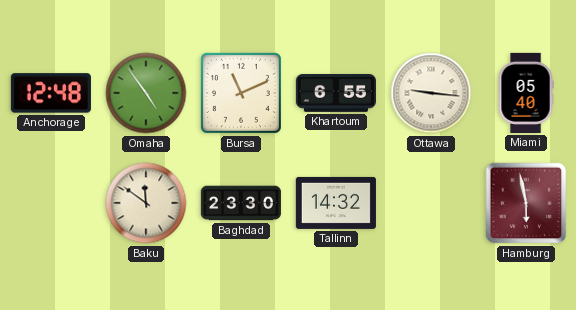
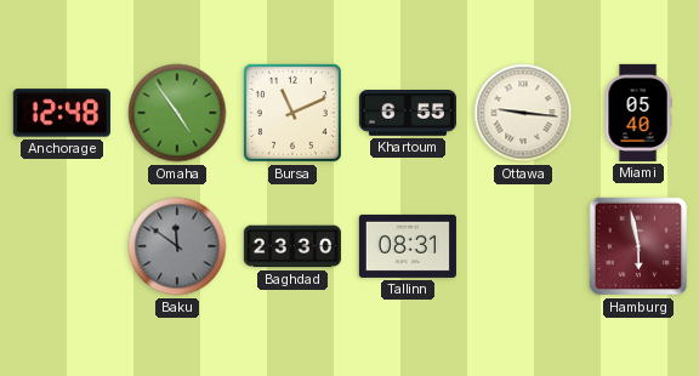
Baku dial: cream -> grey (177, 246)
Tallinn: 14:32 -> 08:31 (408, 246)
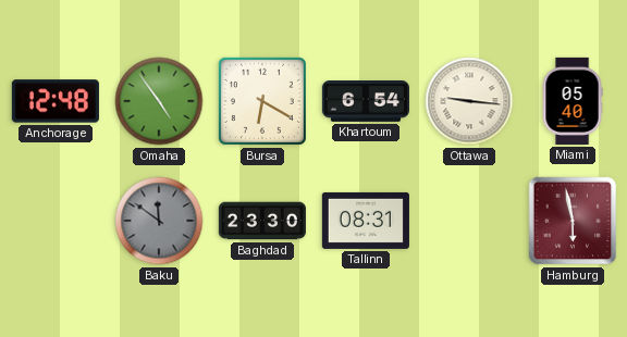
Bursa: 11:11 -> 6:20 (262, 101)
Khartoum: 6:55 -> 6:54 (366, 102)
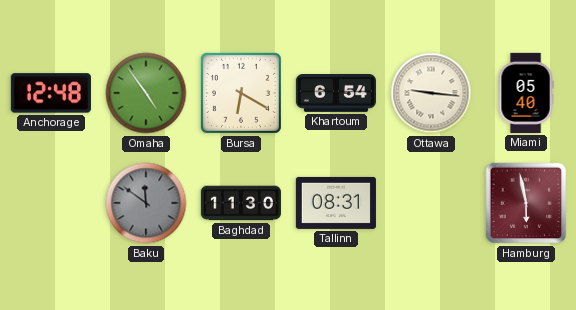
Baghdad: 23:30 -> 11:30 (241, 203)
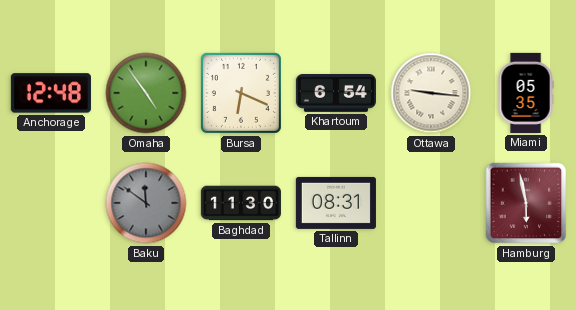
Bursa: 6:20 -> 6:19 (241, 93)
Miami: 05:40 -> 05:35 (526, 93)
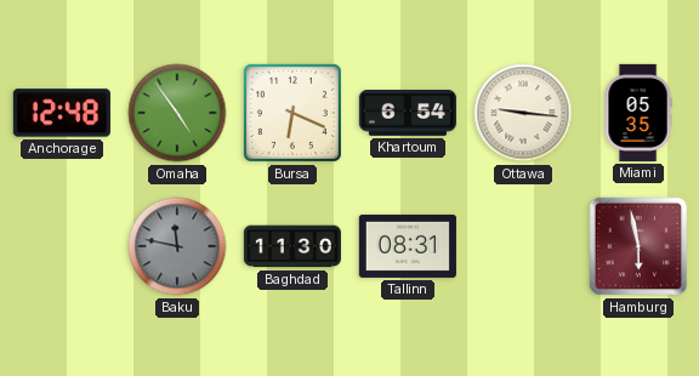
Baku: 11:51 -> 11:47 (177, 246)
